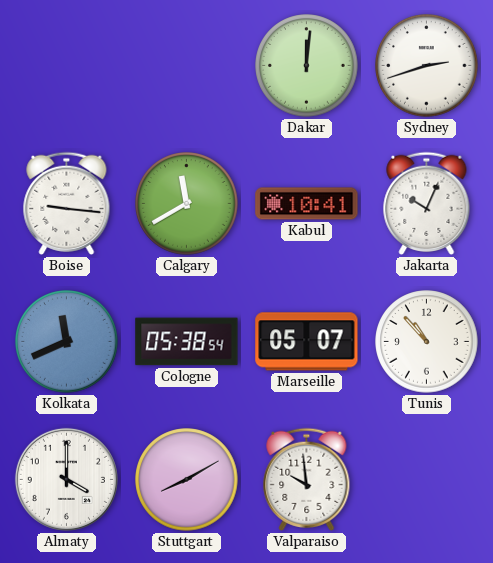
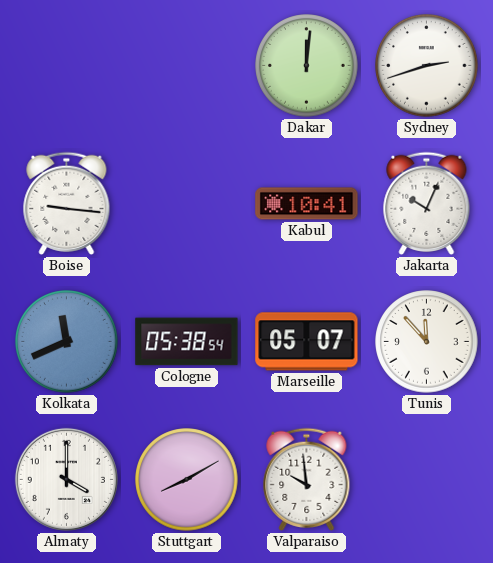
Calgary: 11:40 -> none (187, 204)
Tunis: 10:53 -> 11:53 (427, 342)
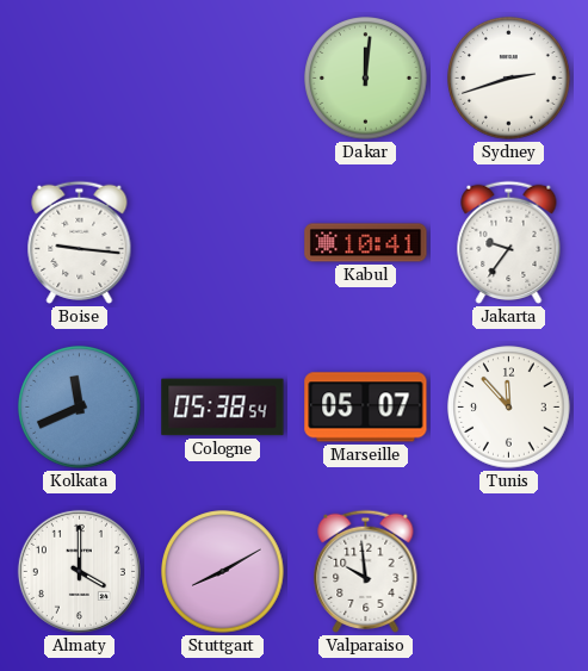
Jakarta: 10:04 -> 9:36 (509, 242)
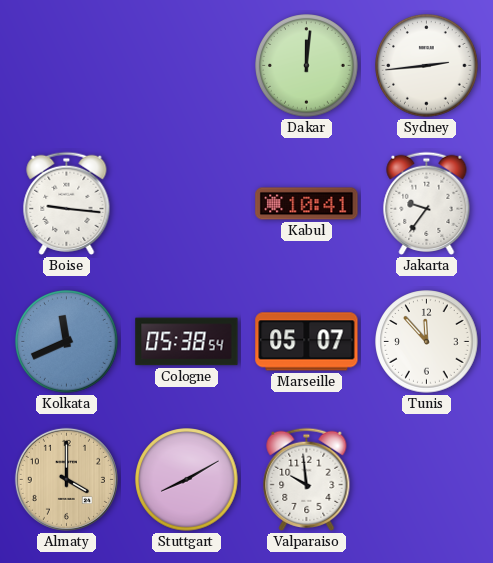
Sydney: 2:42 -> 2:44 (427, 66)
Almaty dial: white -> champagne (66, 479)
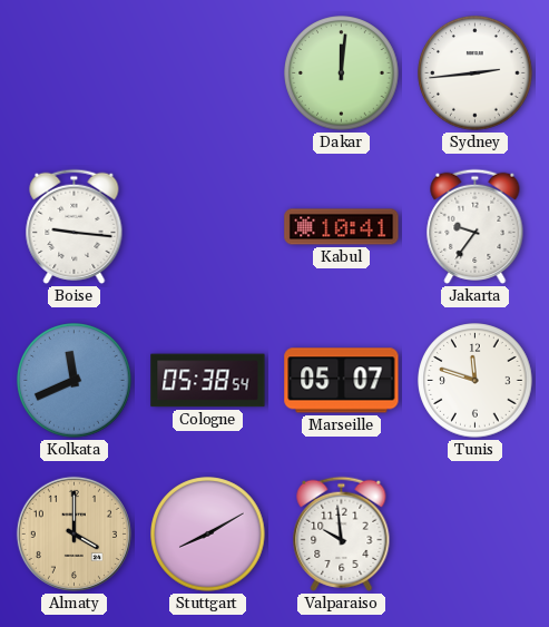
Tunis: 11:53 -> 11:48 (476, 381)
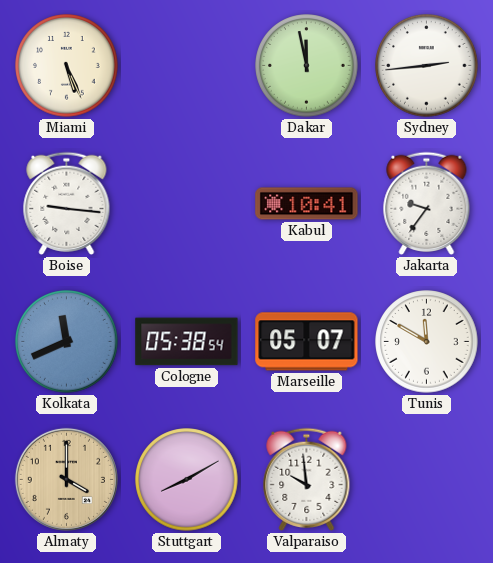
Miami: none -> 5:26 (67, 66)
Dakar: 12:01 -> 11:58 (307, 66)
Tunis: 11:48 -> 11:50 (427, 342)
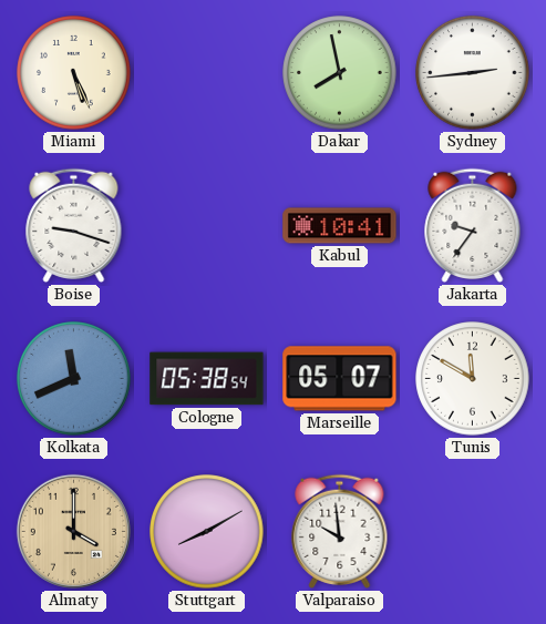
Dakar: 11:58 -> 7:58 (340, 73)
Boise: 9:16 -> 9:18 (74, 225)
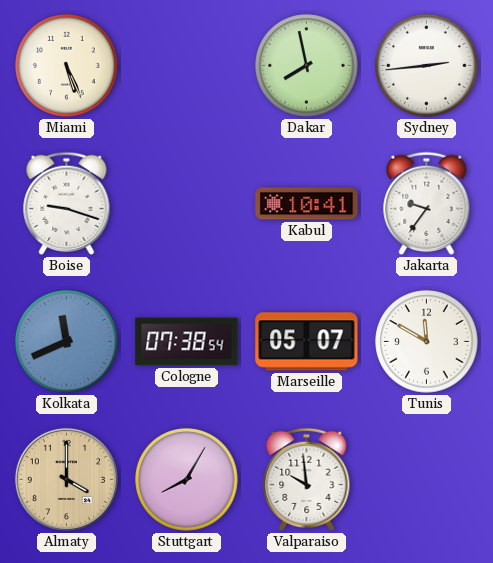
Cologne: 05:38 -> 07:38 (187, 342)
Stuttgart: 8:10 -> 8:05 (187, 480)
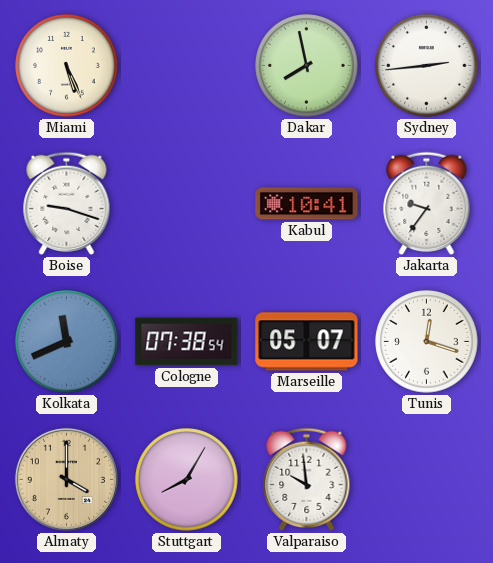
Tunis: 11:50 -> 12:18 (427, 342)
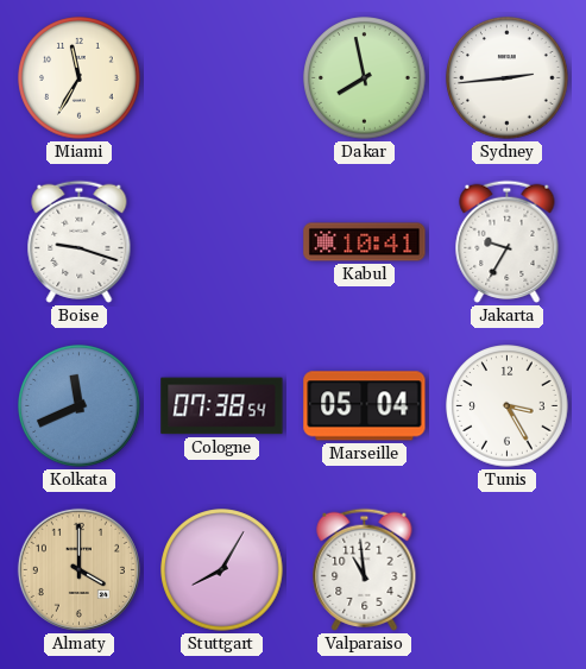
Miami: 5:26 -> 11:35 (80, 78)
Jakarta: 9:36 -> 9:35 (508, 241)
Marseille: 05:07 -> 05:04 (365, 406)
Tunis: 12:18 -> 3:25 (508, 406)
Valparaiso: 9:59 -> 10:59 (365, 569)
